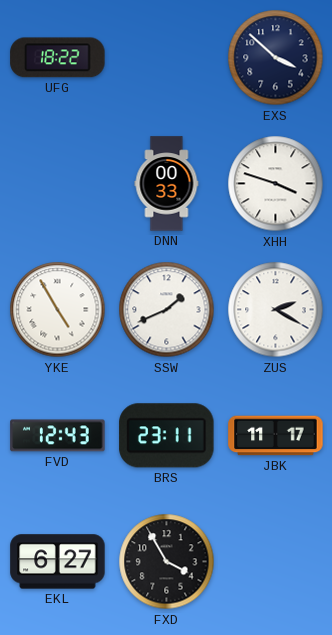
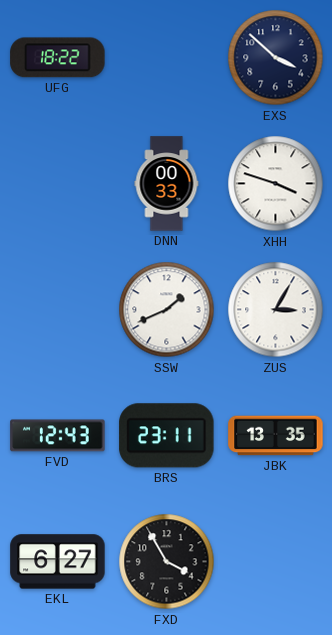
YKE: 4:55 -> none (58, 310)
ZUS: 2:20 -> 3:05 (276, 310)
JBK: 11:17 -> 13:35 (276, 436)
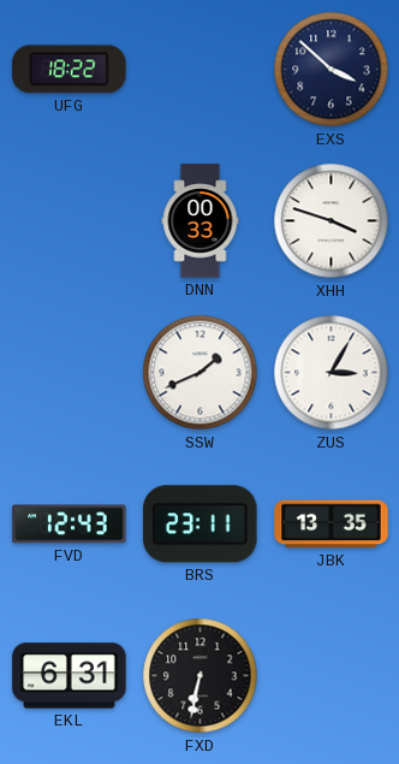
EKL: 6:27 -> 6:31 (70, 676)
FXD: 3:55 -> 6:32 (201, 676)
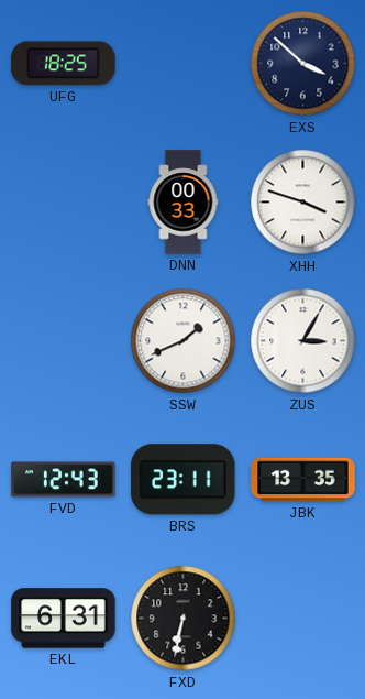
UFG: 18:22 -> 18:25 (64, 64)
